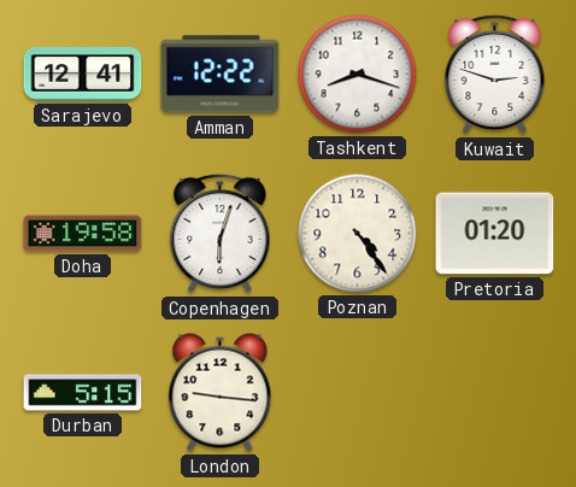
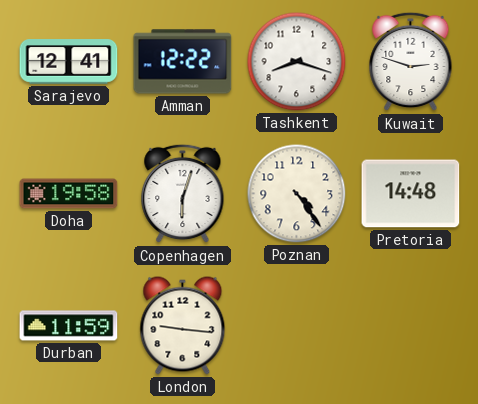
Pretoria: 01:20 -> 14:48 (411, 194)
Durban: 5:15 -> 11:59 (69, 326)
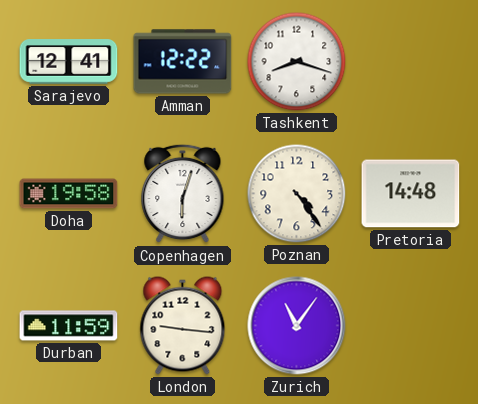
Kuwait: 2:48 -> none (411, 62)
Zurich: none -> 11:06 (297, 326)
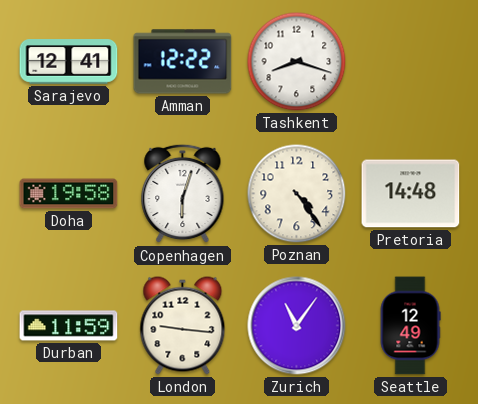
Seattle: none -> 12:49 (410, 326)
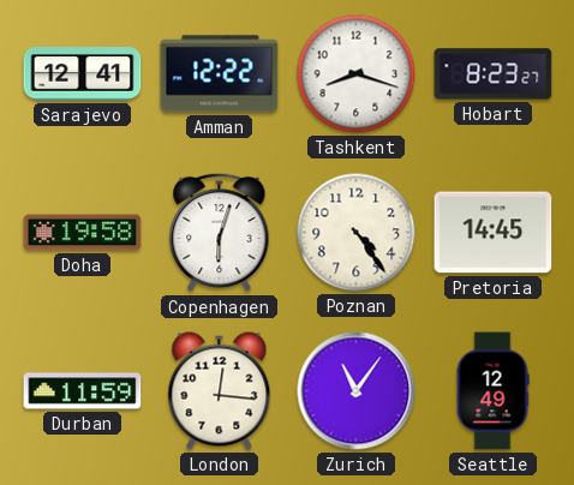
Hobart: none -> 8:23 (494, 74)
Pretoria: 14:48 -> 14:45 (494, 233)
London: 9:16 -> 12:16 (220, 391)
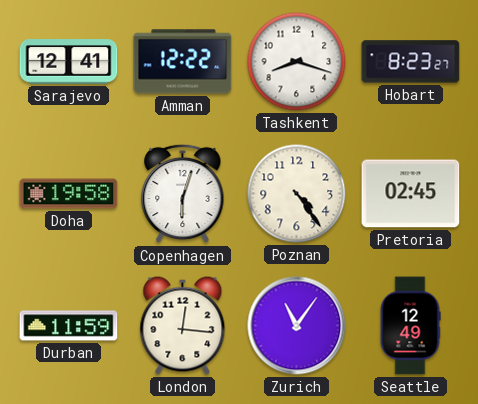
Pretoria: 14:45 -> 02:45 (411, 194)
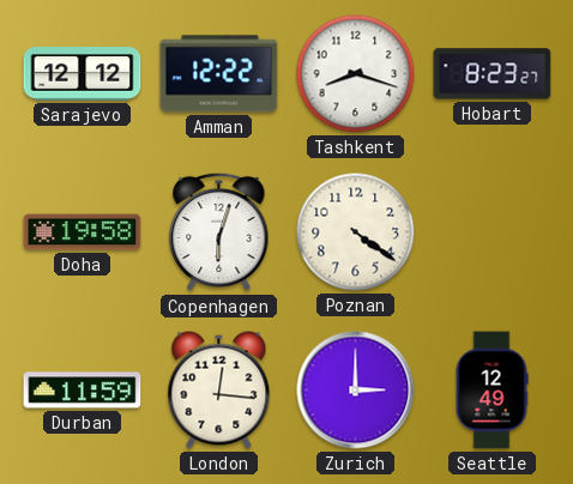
Sarajevo: 12:41 -> 12:12 (83, 74)
Poznan: 4:24 -> 4:21 (356, 232)
Pretoria: 02:45 -> none (411, 194)
Zurich: 11:06 -> 3:00 (356, 391)
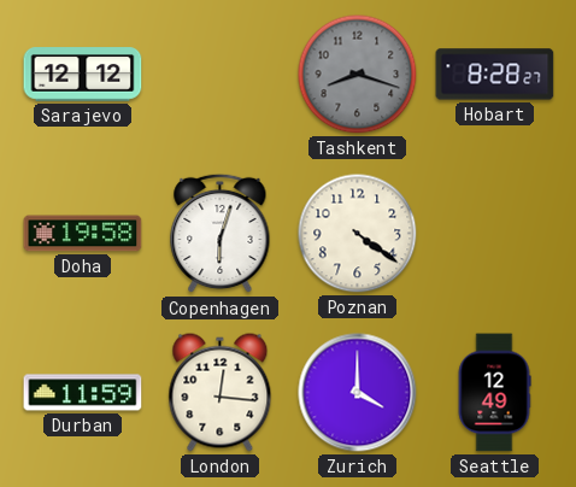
Amman: 12:22 -> none (219, 74)
Tashkent dial: white -> grey (358, 75)
Hobart: 8:23 -> 8:28 (495, 75)
Zurich: 3:00 -> 4:00 (358, 393)
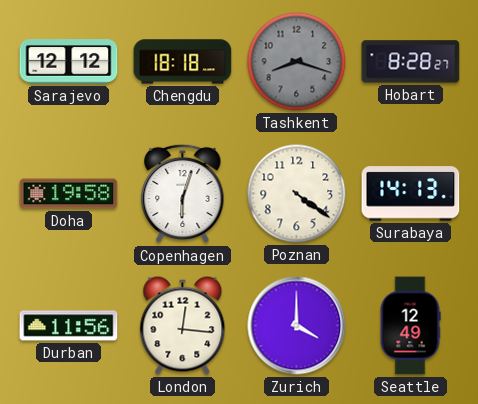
Chengdu: none -> 18:18 (183, 62)
Surabaya: none -> 14:13 (411, 194)
Durban: 11:59 -> 11:56 (69, 326)
